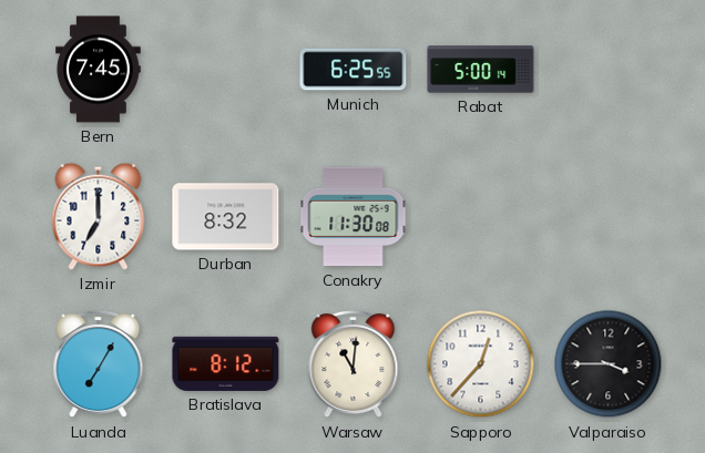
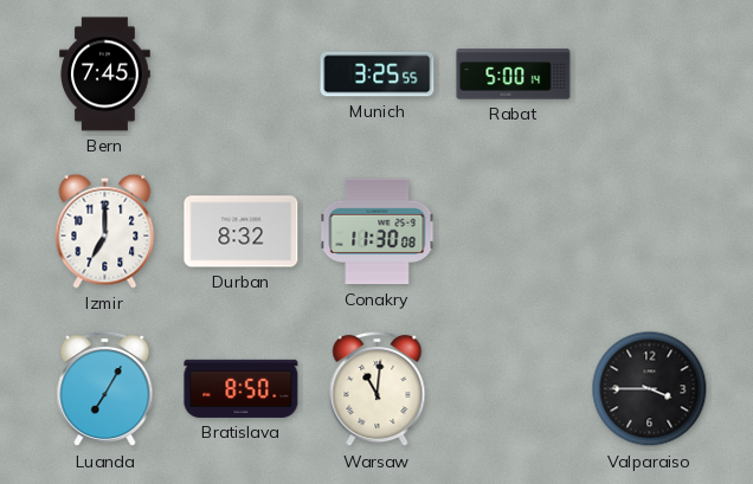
Munich: 6:25 -> 3:25 (378, 75)
Bratislava: 8:12 -> 8:50 (242, 388)
Sapporo: 12:37 -> none (481, 364)
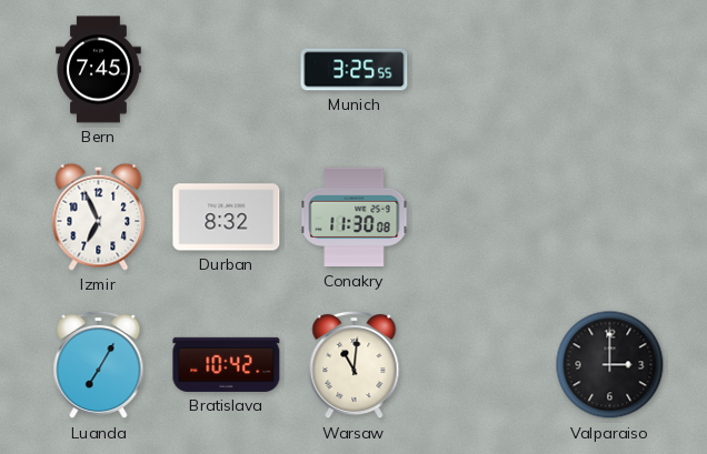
Rabat: 5:00 -> none (514, 75)
Izmir: 7:00 -> 6:56 (99, 216)
Bratislava: 8:50 -> 10:42 (227, 364)
Valparaiso: 3:45 -> 3:00 (610, 365)
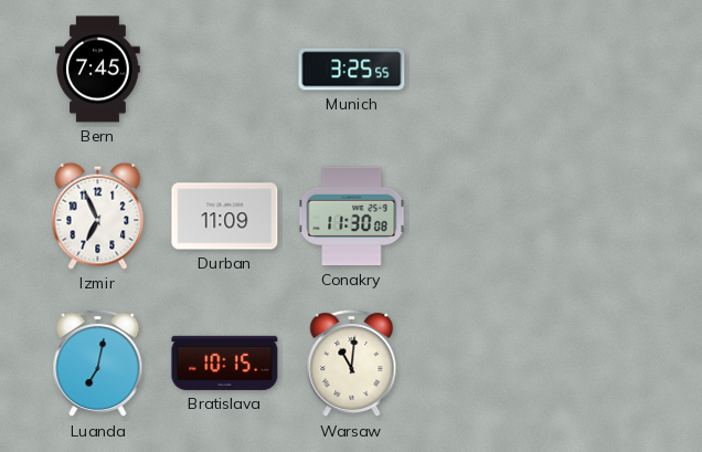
Durban: 8:32 -> 11:09 (225, 217)
Luanda: 7:05 -> 7:02 (98, 364)
Bratislava: 10:42 -> 10:15 (225, 362)
Valparaiso: 3:00 -> none (610, 365)
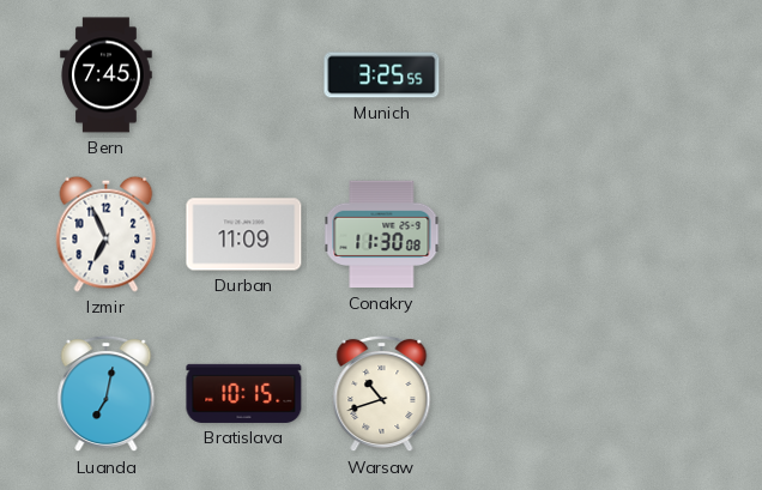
Warsaw: 11:01 -> 10:42 (382, 394)
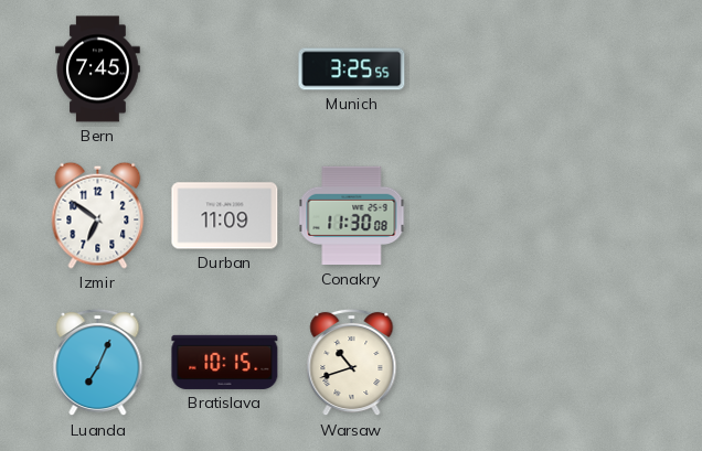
Izmir: 6:56 -> 6:51 (98, 215)
Luanda: 7:02 -> 7:04 (98, 363)
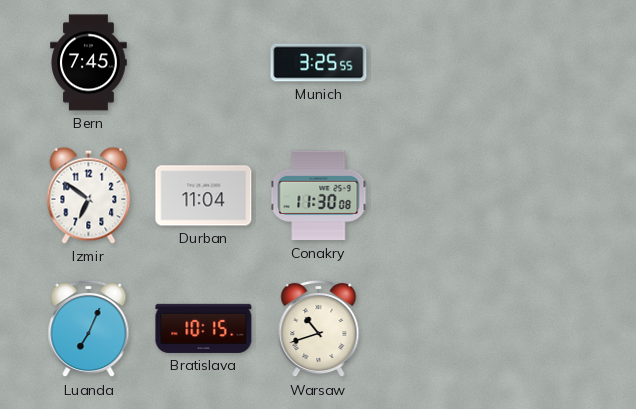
Durban: 11:09 -> 11:04 (204, 196)
